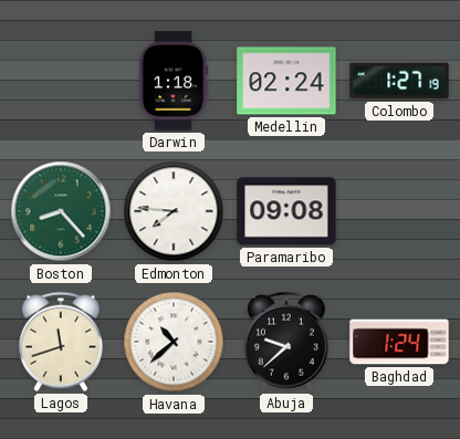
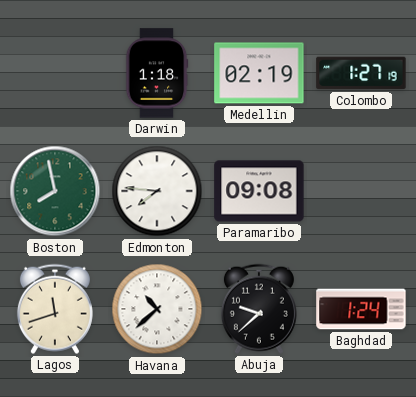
Medellin: 02:24 -> 02:19 (259, 73)
Boston: 8:23 -> 7:58 (55, 191)
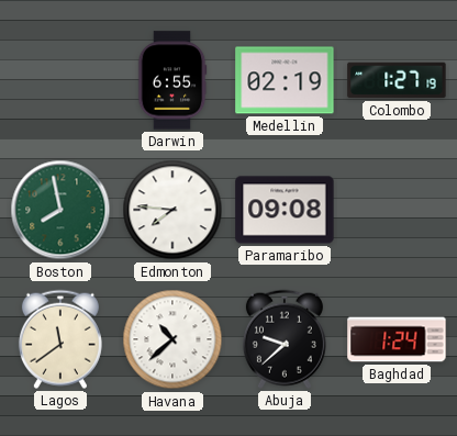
Darwin: 1:18 -> 6:55 (172, 80)
Lagos: 11:42 -> 11:39 (60, 339)
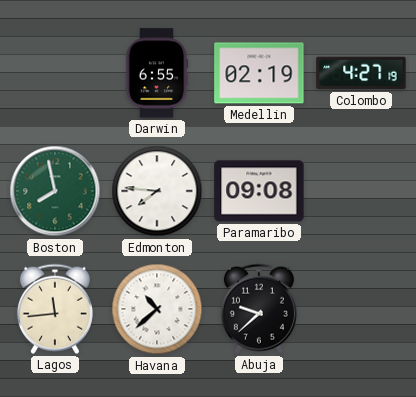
Colombo: 1:27 -> 4:27 (361, 73)
Lagos: 11:39 -> 11:44 (55, 309)
Baghdad: 1:24 -> none (397, 339)
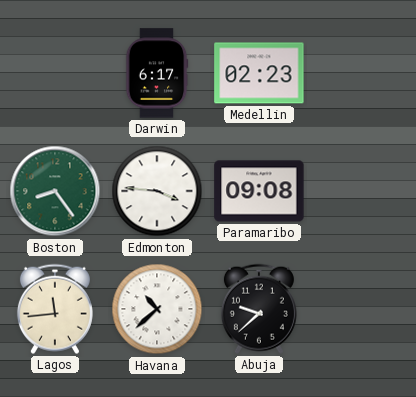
Darwin: 6:55 -> 6:17 (157, 73)
Medellin: 02:19 -> 02:23 (259, 73)
Colombo: 4:27 -> none (361, 73)
Boston: 7:58 -> 8:24 (55, 191)
Edmonton: 7:46 -> 3:46 (157, 191)
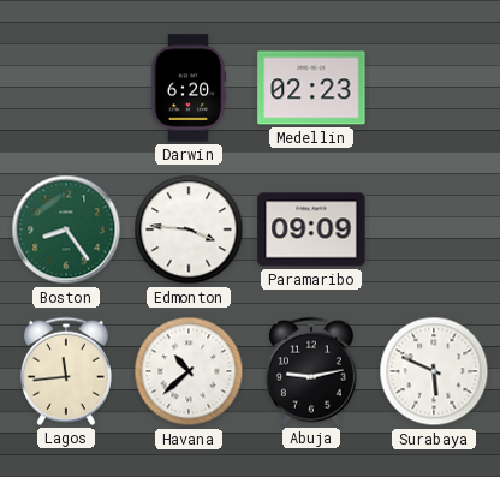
Darwin: 6:17 -> 6:20 (189, 88)
Paramaribo: 09:08 -> 09:09 (311, 229)
Abuja: 9:38 -> 9:13 (311, 371)
Surabaya: none -> 5:49 (434, 371)
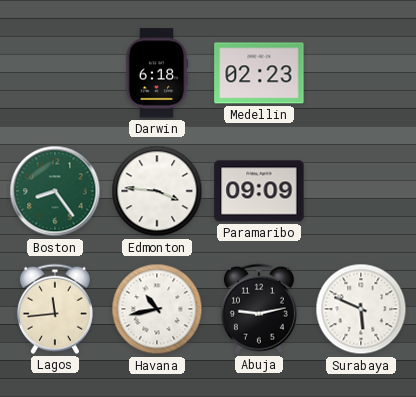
Darwin: 6:20 -> 6:18 (157, 73)
Havana: 10:38 -> 10:43 (157, 309)
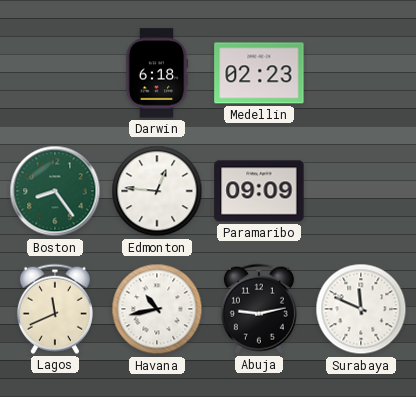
Edmonton: 3:46 -> 12:46 (157, 191)
Lagos: 11:44 -> 11:41 (55, 309)
Surabaya: 5:49 -> 11:49 (361, 309)
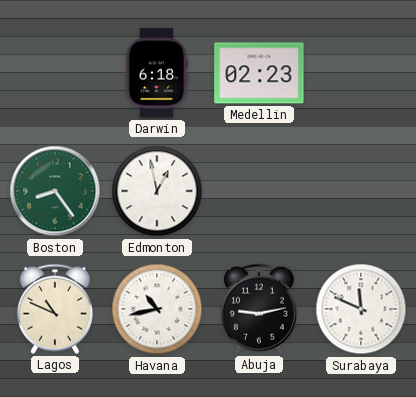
Edmonton: 12:46 -> 12:58 (157, 191)
Paramaribo: 09:09 -> none (259, 191)
Lagos: 11:41 -> 10:49 (55, 309)
